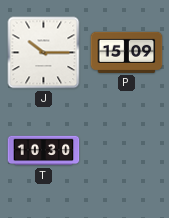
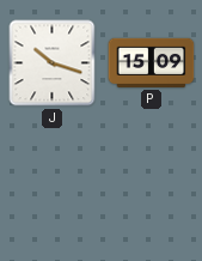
J: 10:15 -> 10:18 (53, 63)
T: 10:30 -> none (44, 151)
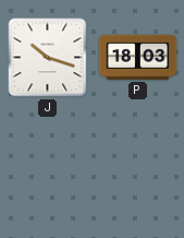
P: 15:09 -> 18:03 (138, 57)
